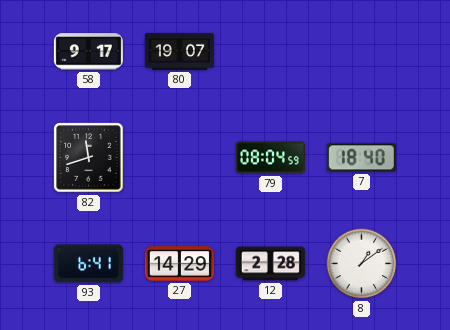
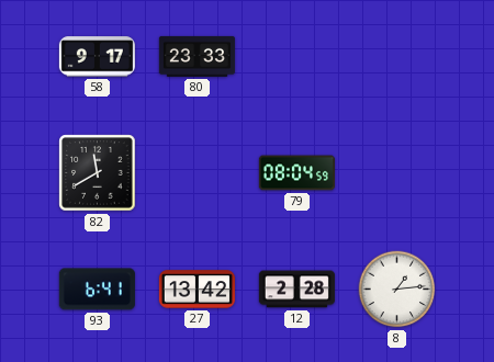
80: 19:07 -> 23:33 (197, 56)
82: 11:42 -> 11:40 (98, 173)
7: 18:40 -> none (361, 158)
27: 14:29 -> 13:42 (197, 290)
8: 1:09 -> 1:14 (397, 290)
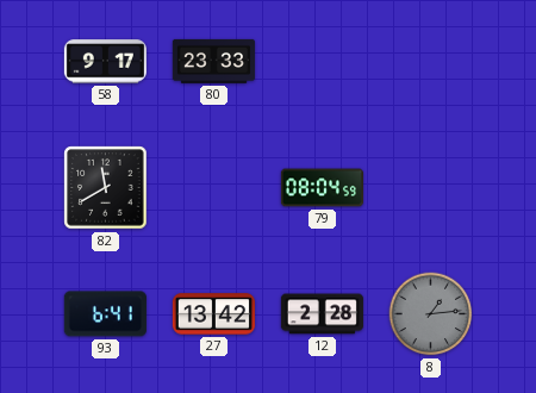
8 dial: white -> grey (431, 314)
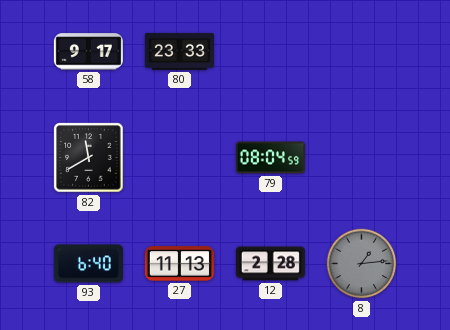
93: 6:41 -> 6:40 (88, 264)
27: 13:42 -> 11:13 (179, 264)
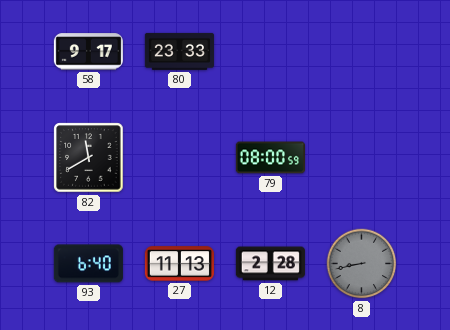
79: 08:04 -> 08:00 (270, 158)
8: 1:14 -> 8:43 (362, 264)
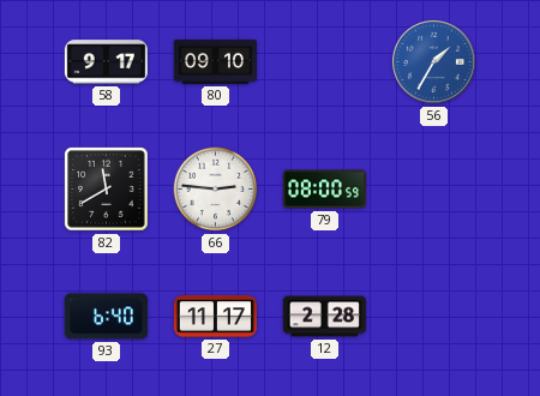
80: 23:33 -> 09:10 (215, 61)
56: none -> 1:35 (433, 61)
66: none -> 2:46 (216, 190)
27: 11:13 -> 11:17 (215, 317)
8: 8:43 -> none (362, 264)
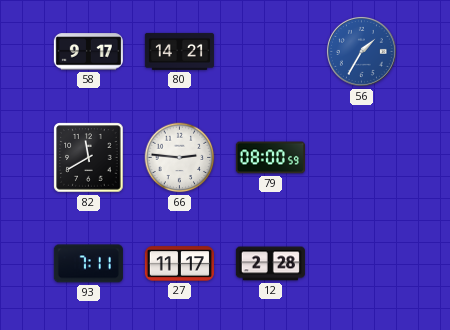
80: 09:10 -> 14:21 (179, 51)
93: 6:40 -> 7:11 (88, 264)
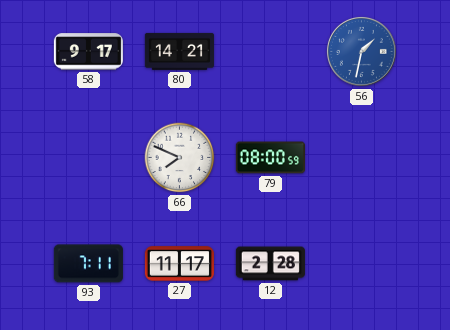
56: 1:35 -> 1:32 (361, 51)
82: 11:40 -> none (89, 158)
66: 2:46 -> 7:49 (180, 158)
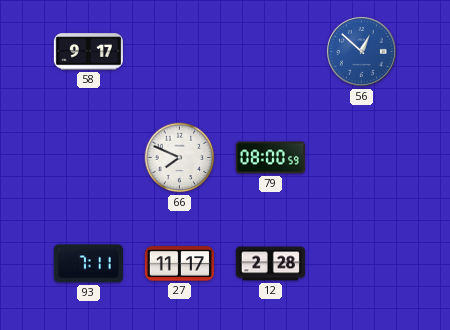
80: 14:21 -> none (179, 51)
56: 1:32 -> 12:52 (361, 51)
